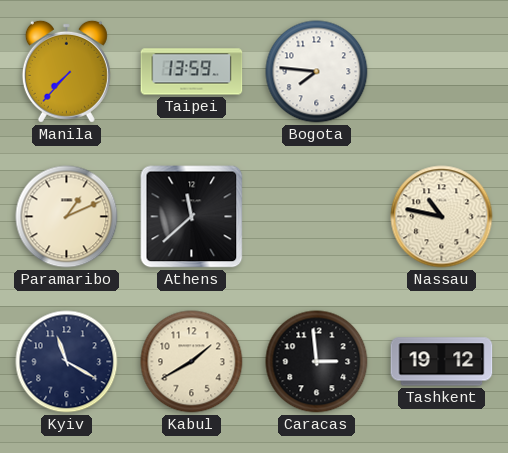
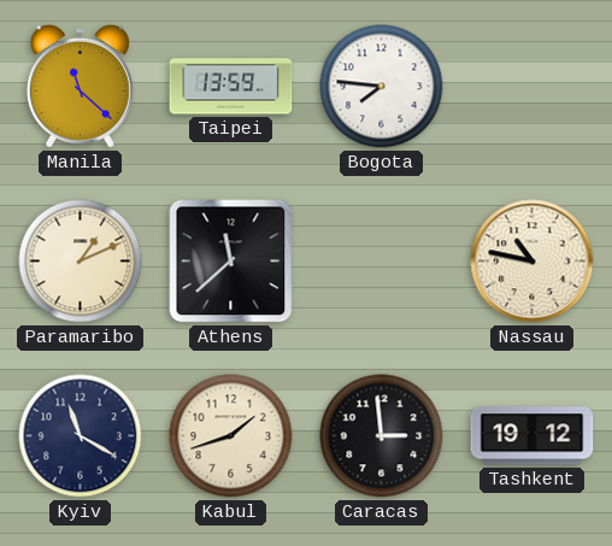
Manila: 7:37 -> 11:22 (80, 86)
Kabul: 1:40 -> 1:42 (231, 436)
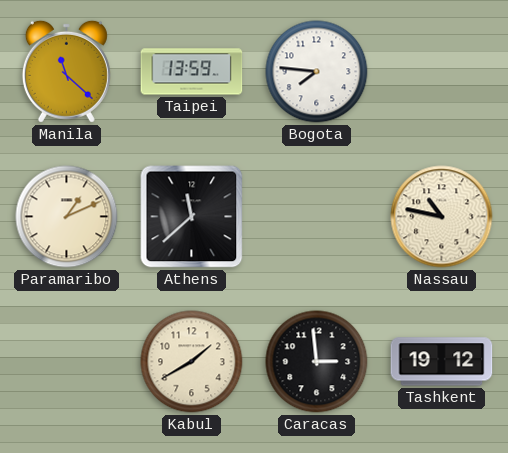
Kyiv: 11:20 -> none (81, 436)
Kabul: 1:42 -> 1:40 (192, 362)
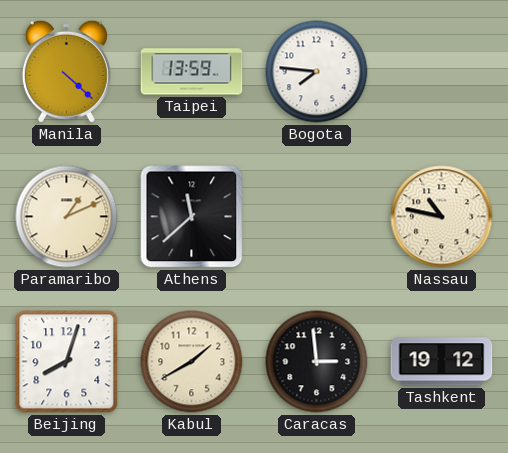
Manila: 11:22 -> 4:22 (66, 71)
Beijing: none -> 8:03 (67, 362)
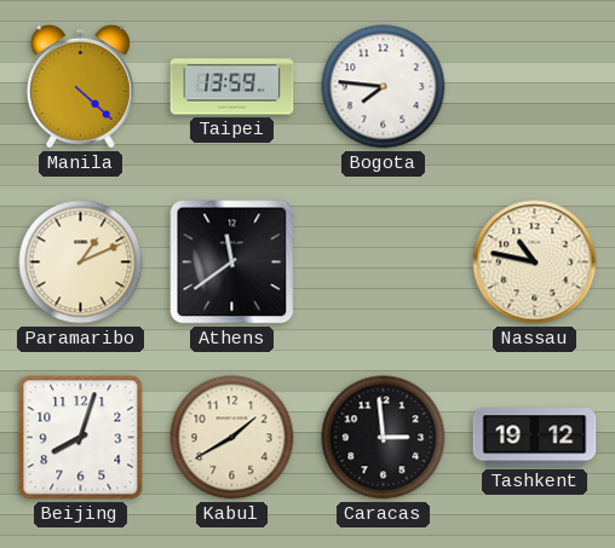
Athens: 11:38 -> 11:39 (232, 263)
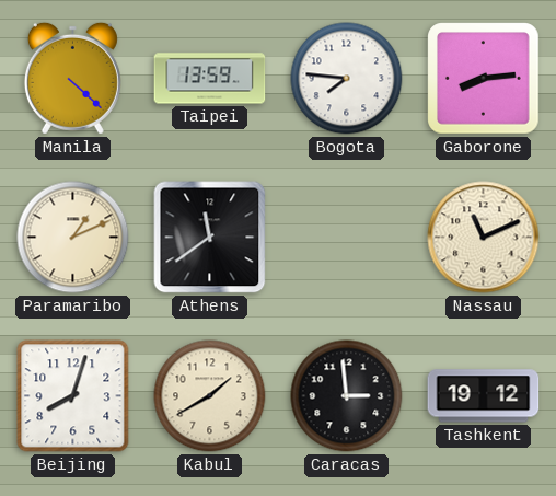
Gaborone: none -> 8:14 (484, 79)
Nassau: 10:47 -> 11:11 (484, 238)
